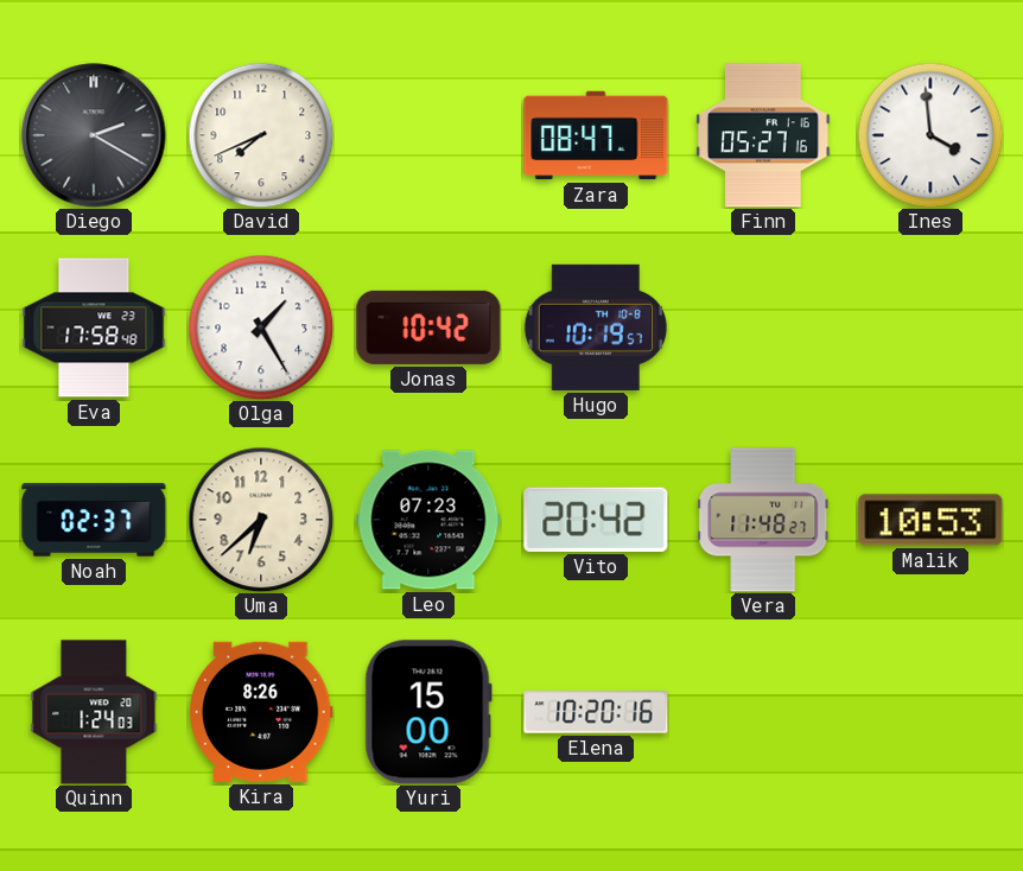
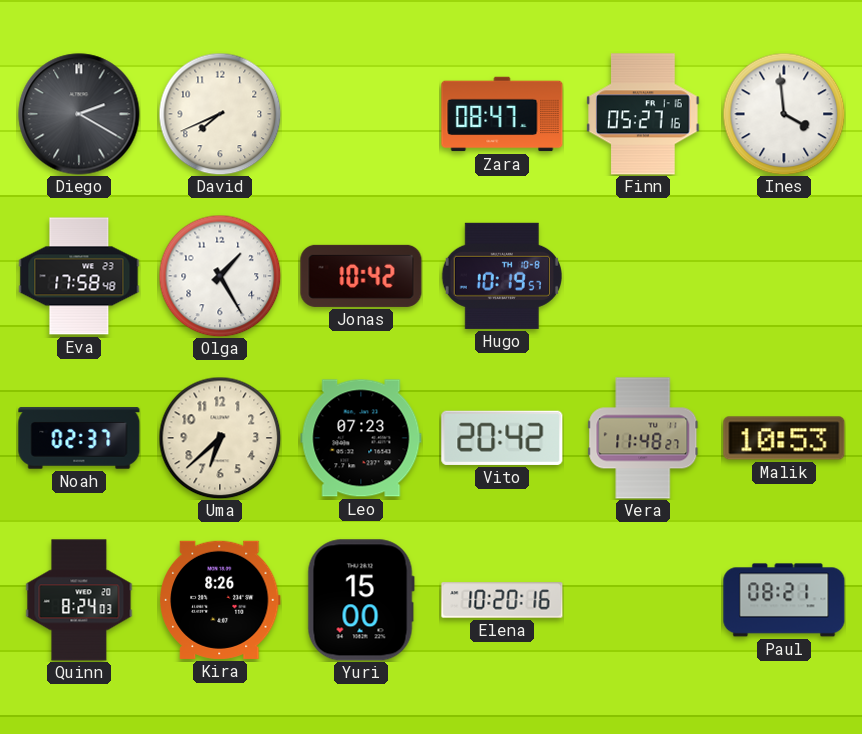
Quinn: 1:24 -> 8:24 (79, 600)
Paul: none -> 08:21 (784, 600)
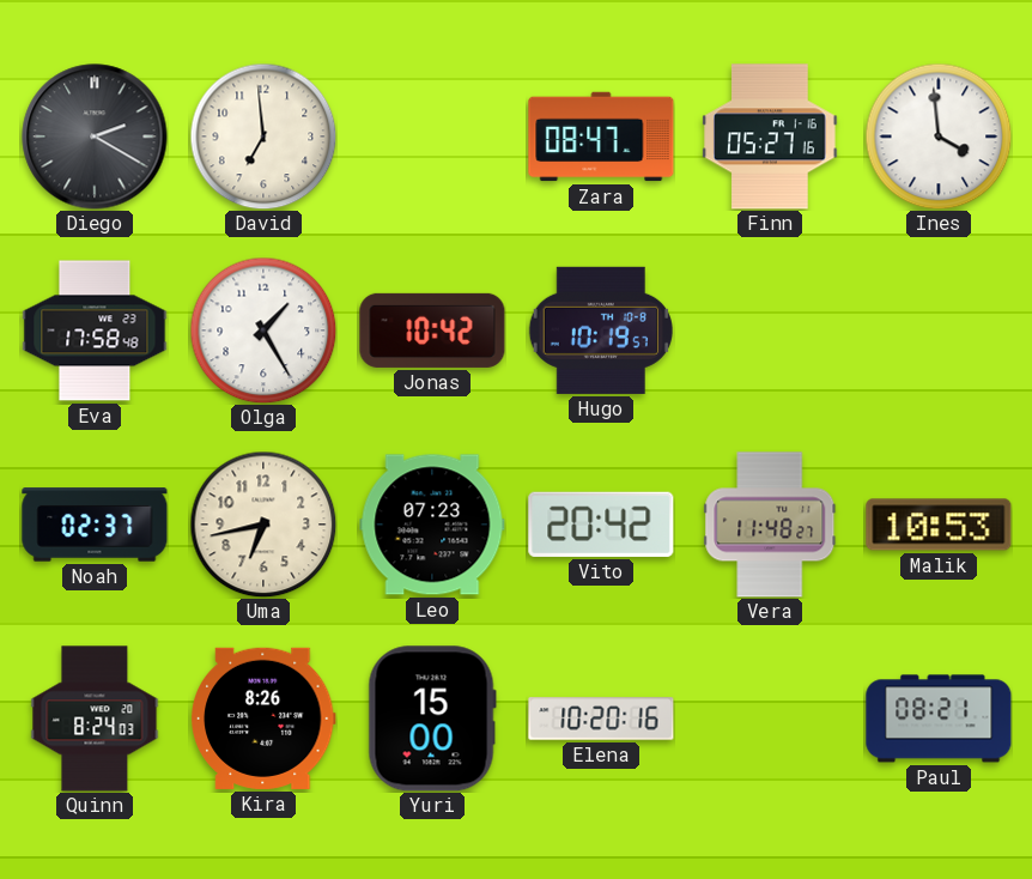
David: 7:41 -> 6:59 (263, 137)
Uma: 6:38 -> 6:43 (263, 525)
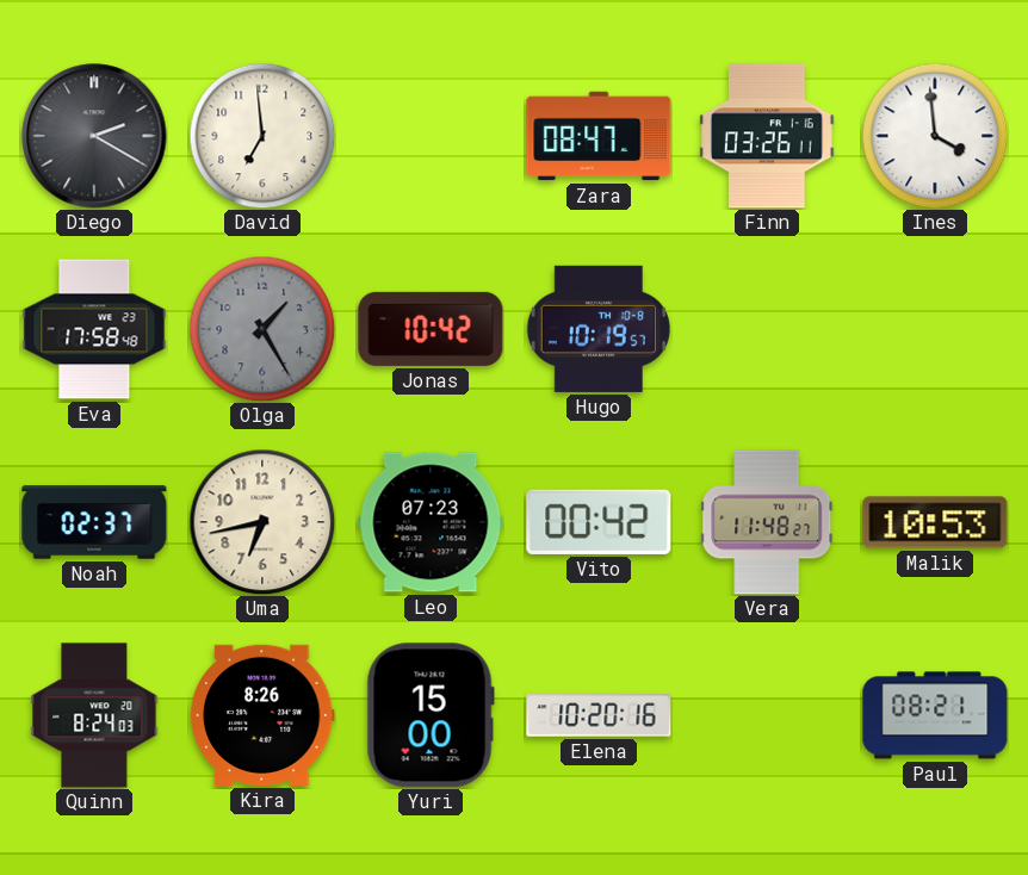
Finn: 05:27 -> 03:26 (767, 136)
Olga dial: white -> grey (262, 329)
Vito: 20:42 -> 00:42 (599, 522)
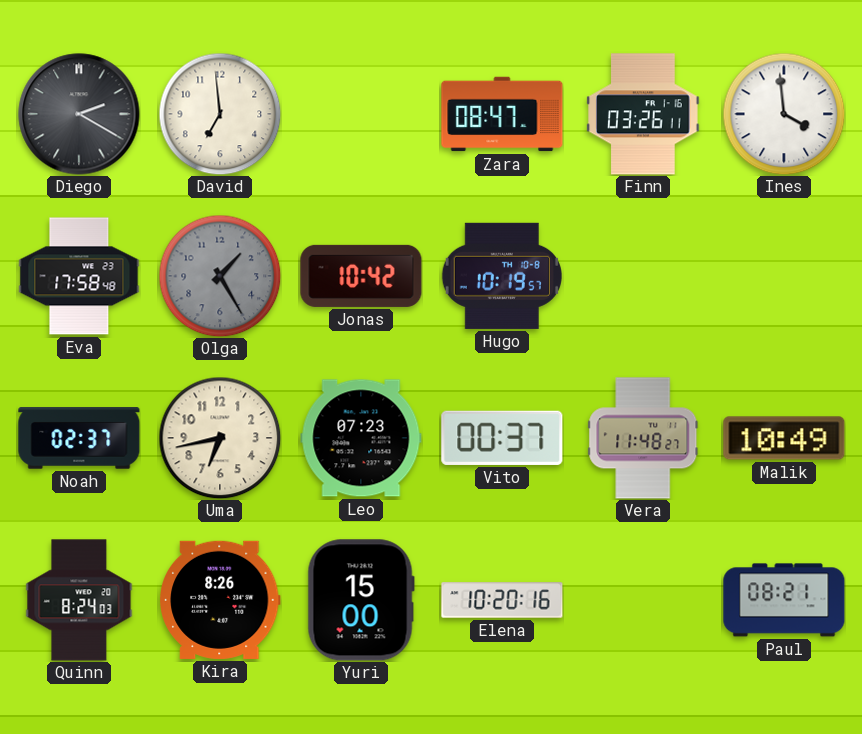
Vito: 00:42 -> 00:37 (502, 438)
Malik: 10:53 -> 10:49 (784, 438)
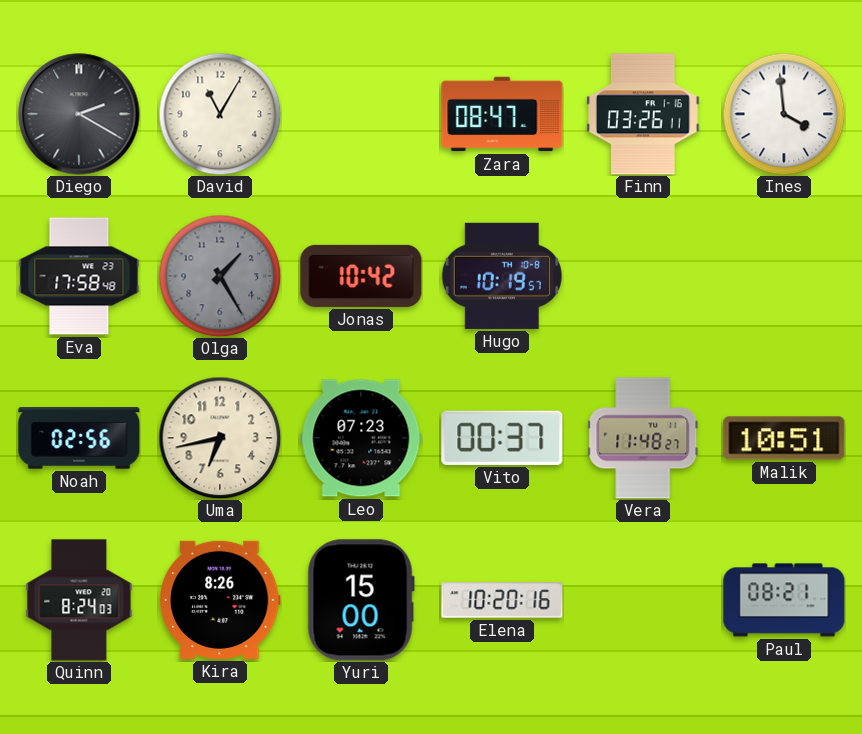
David: 6:59 -> 11:05 (220, 114)
Noah: 02:37 -> 02:56 (79, 438)
Malik: 10:49 -> 10:51 (784, 438)
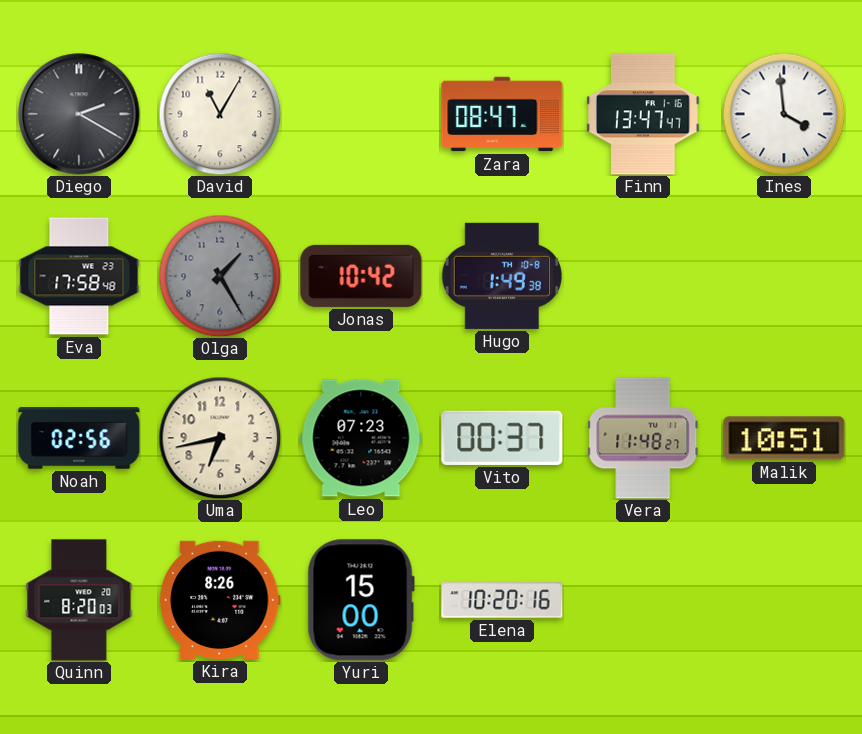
Finn: 03:26 -> 13:47 (643, 114)
Hugo: 10:19 -> 1:49 (502, 276)
Quinn: 8:24 -> 8:20 (79, 600)
Paul: 08:21 -> none (784, 600)
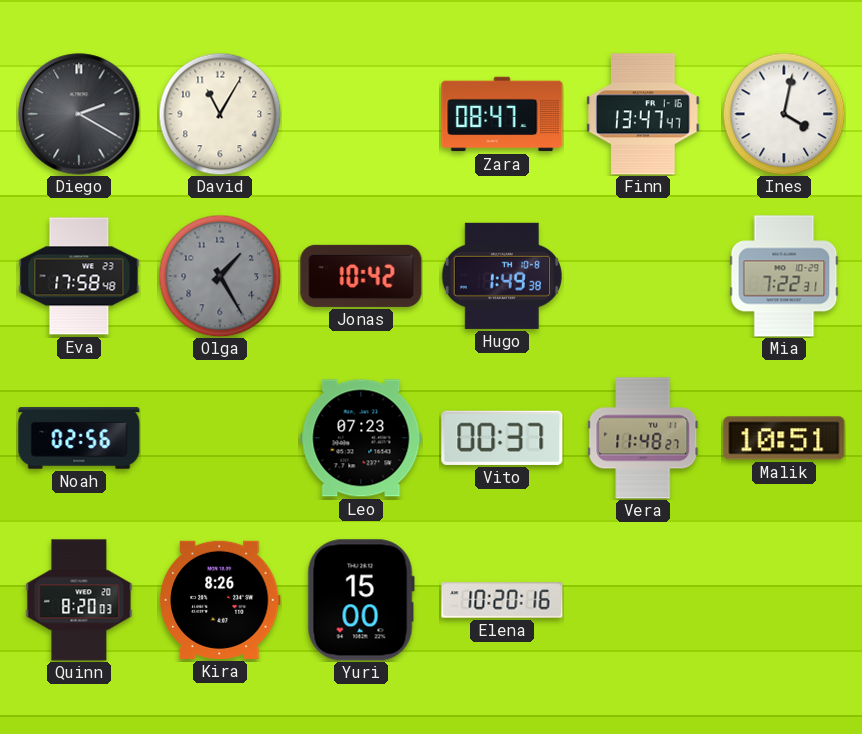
Ines: 3:59 -> 4:02 (784, 114)
Mia: none -> 7:22 (784, 276)
Uma: 6:43 -> none (220, 438)
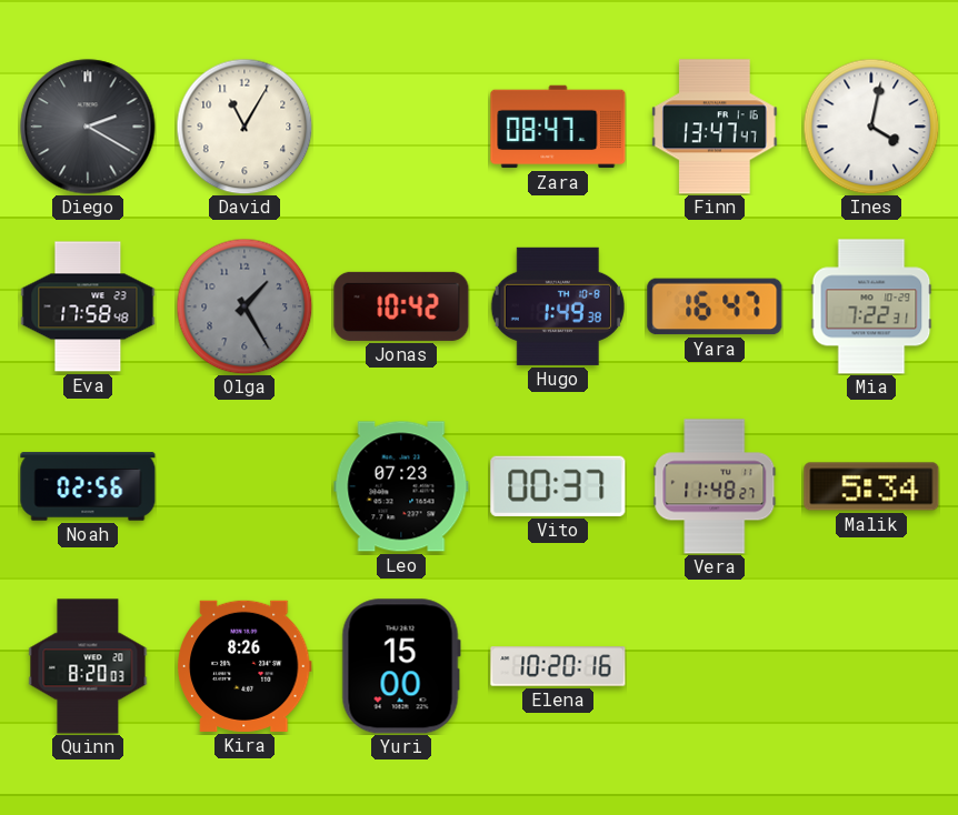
Yara: none -> 16:47 (715, 306)
Malik: 10:51 -> 5:34 (871, 486)
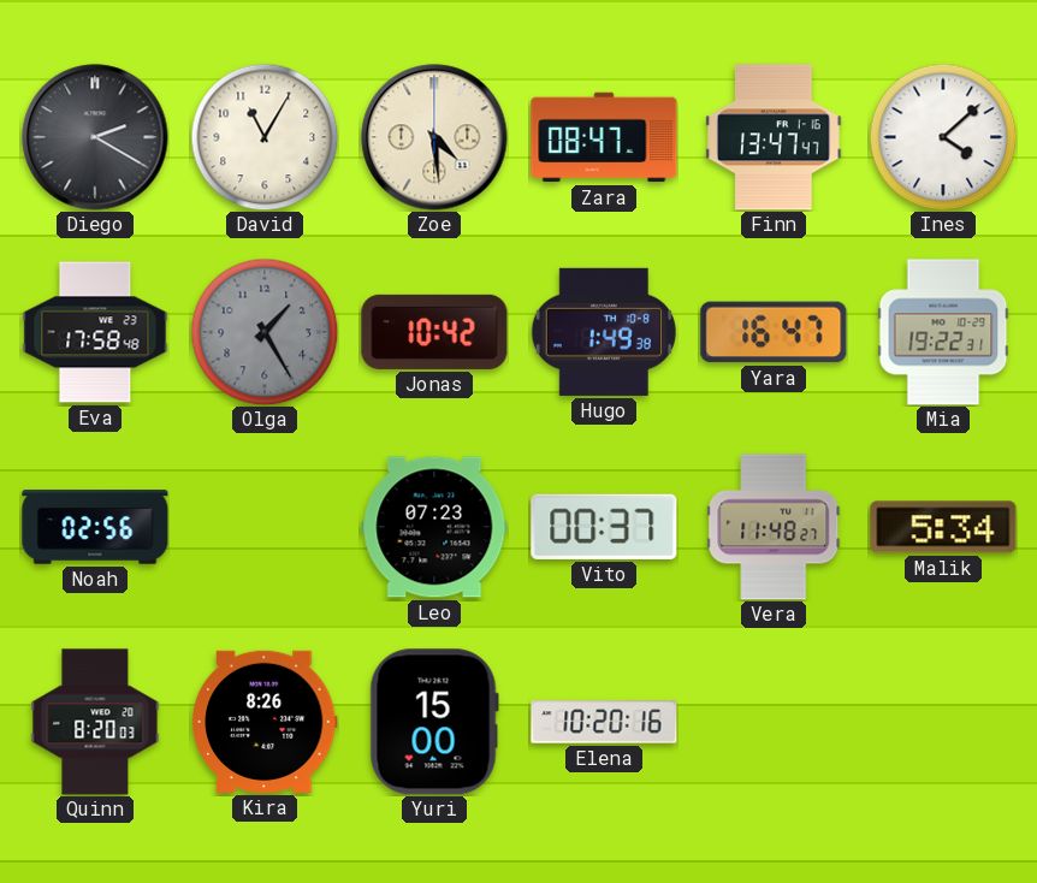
Zoe: none -> 4:29 (434, 137)
Ines: 4:02 -> 4:08 (943, 137)
Mia: 7:22 -> 19:22 (943, 332)
